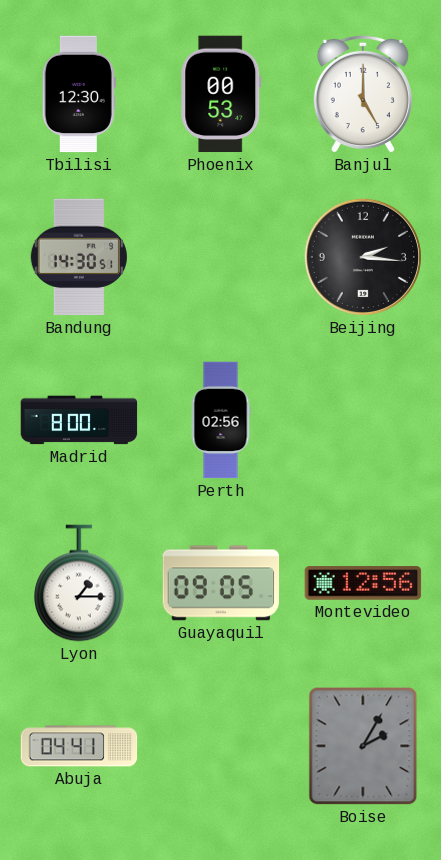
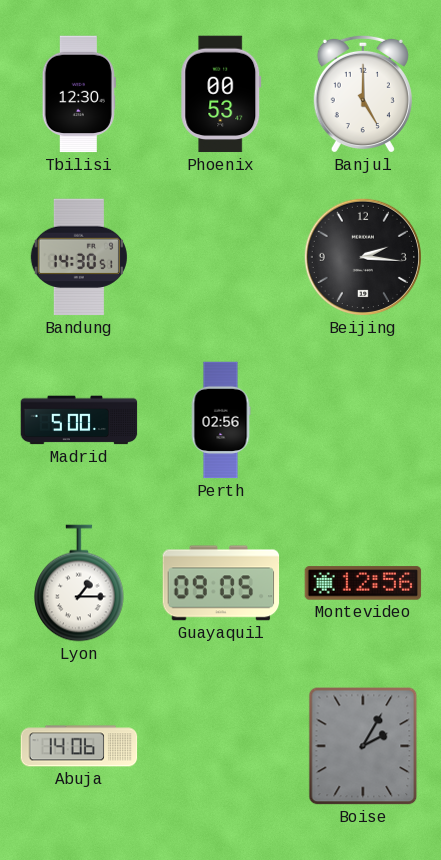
Madrid: 8:00 -> 5:00 (79, 420)
Abuja: 04:41 -> 14:06 (79, 746)
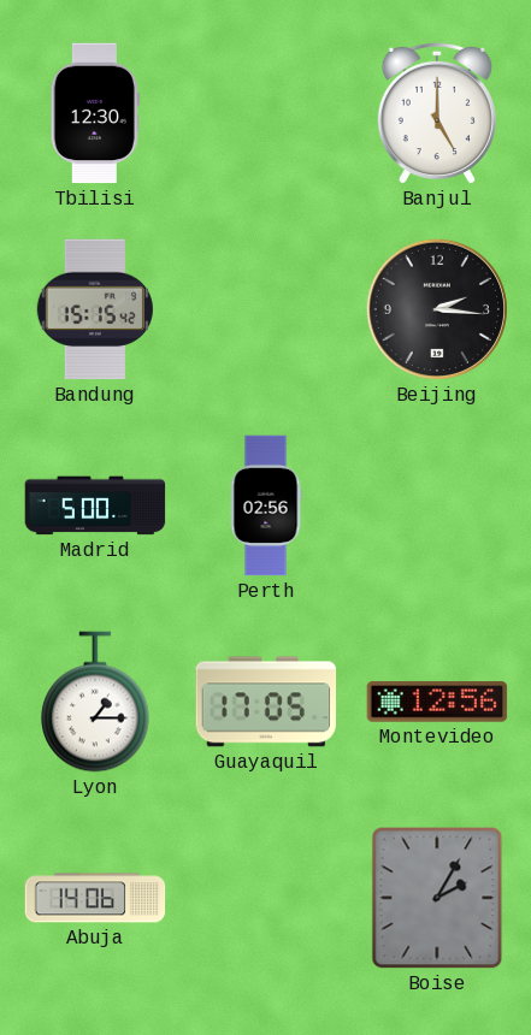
Phoenix: 00:53 -> none (221, 94)
Bandung: 14:30 -> 15:15 (95, 309)
Guayaquil: 09:05 -> 17:05 (266, 702)
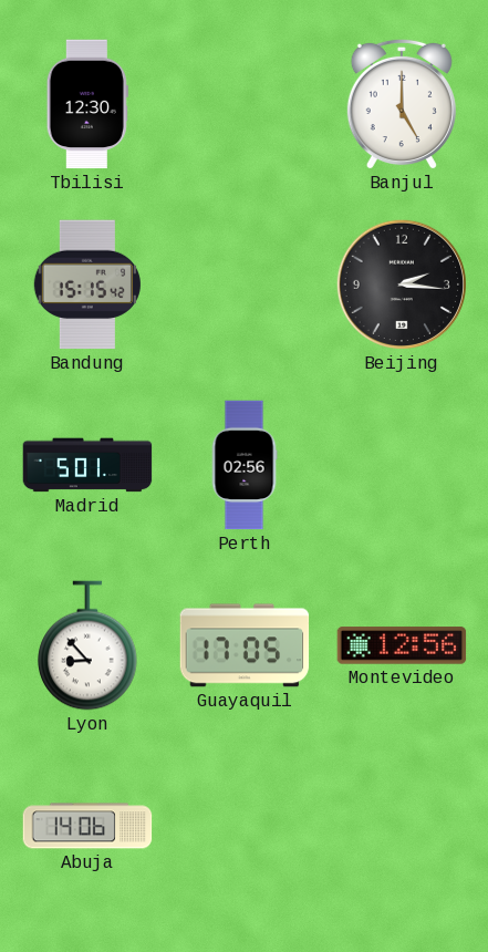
Madrid: 5:00 -> 5:01 (87, 465)
Lyon: 1:15 -> 8:53 (87, 645)
Boise: 2:05 -> none (437, 898)
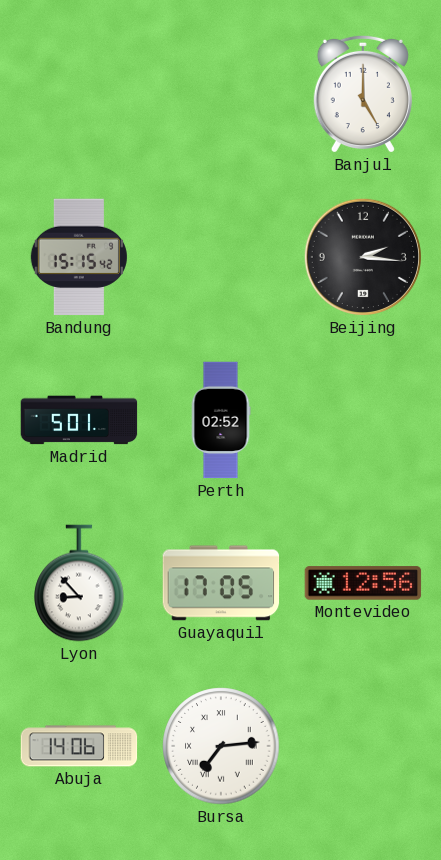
Tbilisi: 12:30 -> none (87, 104)
Perth: 02:56 -> 02:52 (221, 420)
Bursa: none -> 7:14 (221, 746)
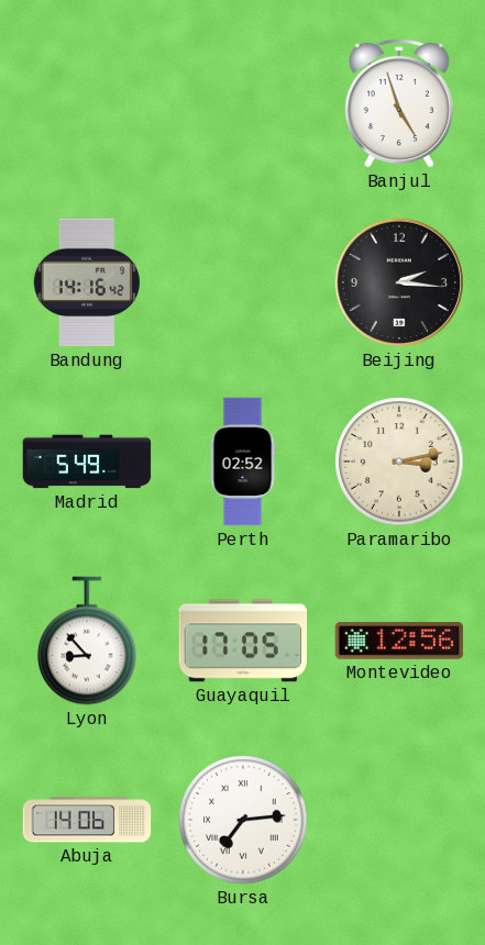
Banjul: 5:00 -> 4:57 (399, 103)
Bandung: 15:15 -> 14:16 (87, 282)
Madrid: 5:01 -> 5:49 (87, 462)
Paramaribo: none -> 3:13 (399, 462)
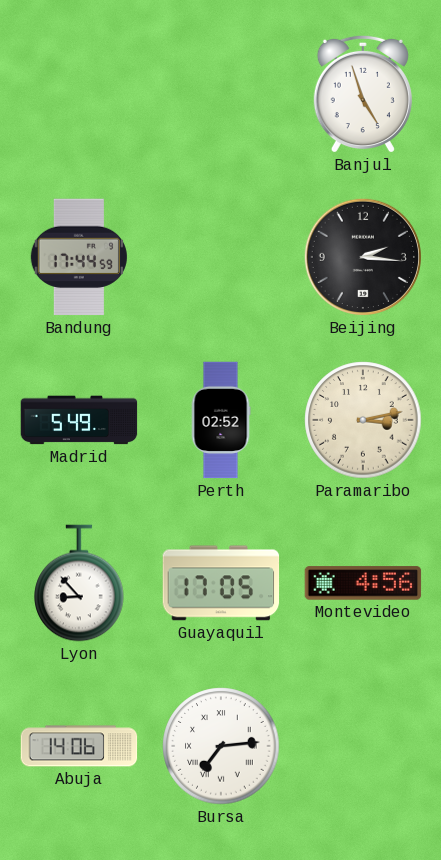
Bandung: 14:16 -> 17:44 (79, 257)
Montevideo: 12:56 -> 4:56 (363, 583)
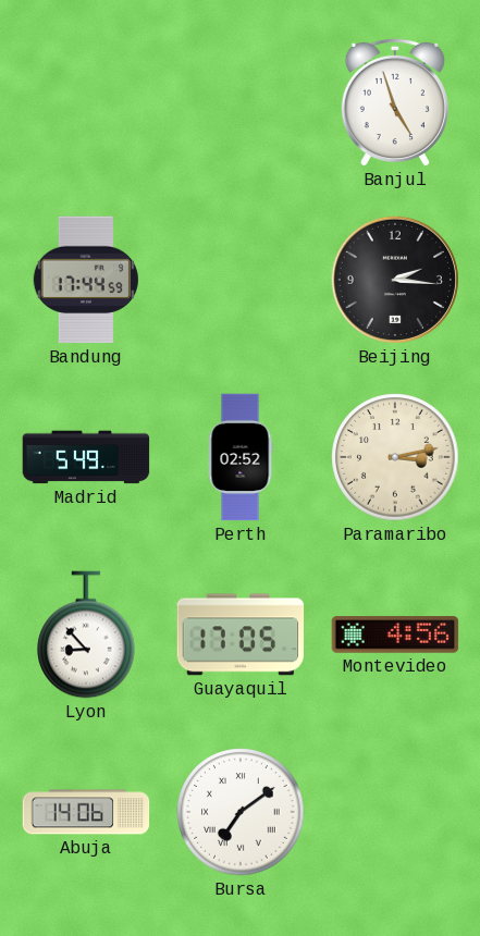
Bursa: 7:14 -> 7:09 (241, 812)
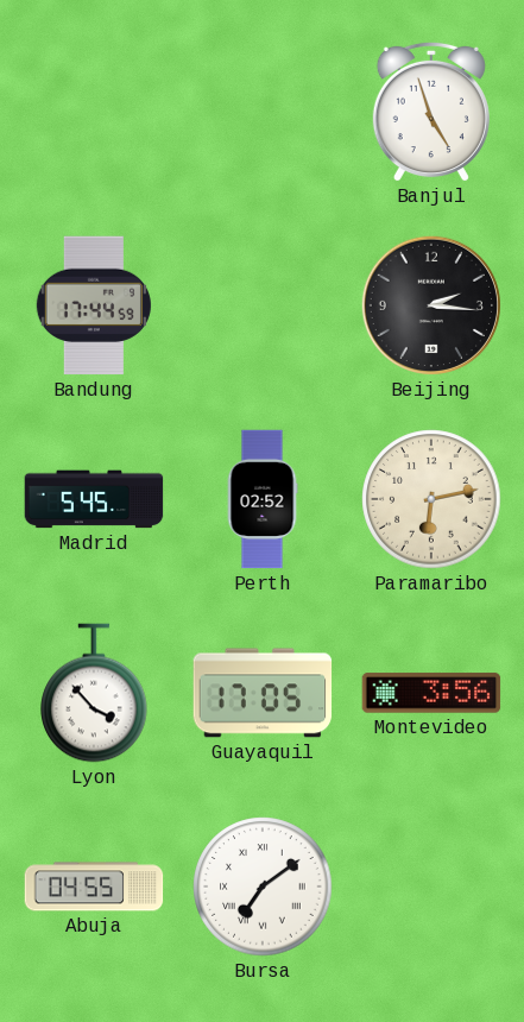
Madrid: 5:49 -> 5:45 (94, 499)
Paramaribo: 3:13 -> 6:13 (431, 499)
Lyon: 8:53 -> 3:53 (94, 693)
Montevideo: 4:56 -> 3:56 (431, 693)
Abuja: 14:06 -> 04:55 (94, 887)
